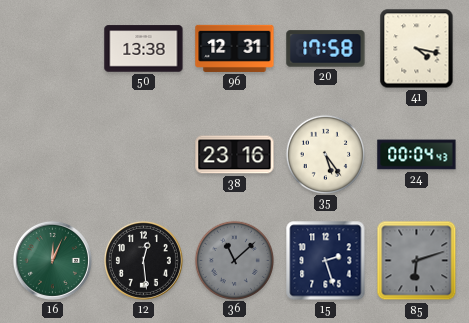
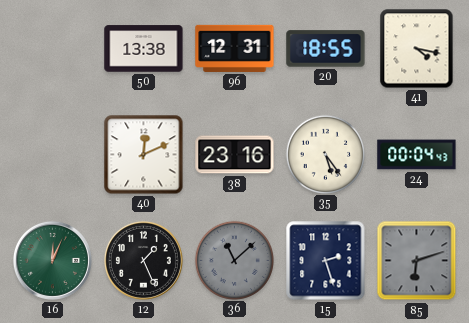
20: 17:58 -> 18:55 (326, 49)
40: none -> 12:11 (144, 155)
12: 12:29 -> 1:26 (143, 260)
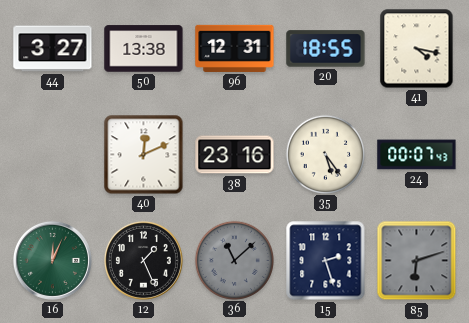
44: none -> 3:27 (53, 49)
24: 00:04 -> 00:07 (417, 155)
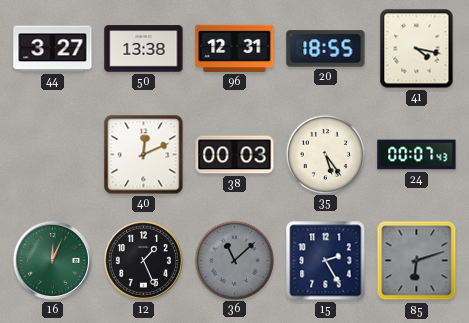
38: 23:16 -> 00:03 (235, 155)
15: 2:27 -> 2:25 (326, 261)
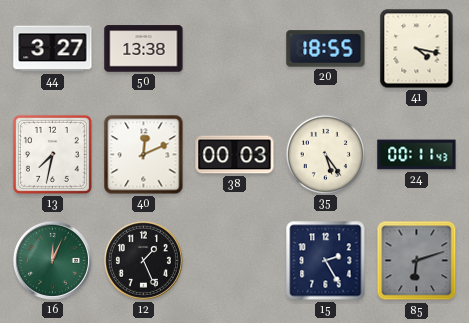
96: 12:31 -> none (235, 48)
13: none -> 7:32 (52, 154)
24: 00:07 -> 00:11 (417, 155)
36: 11:08 -> none (234, 260)
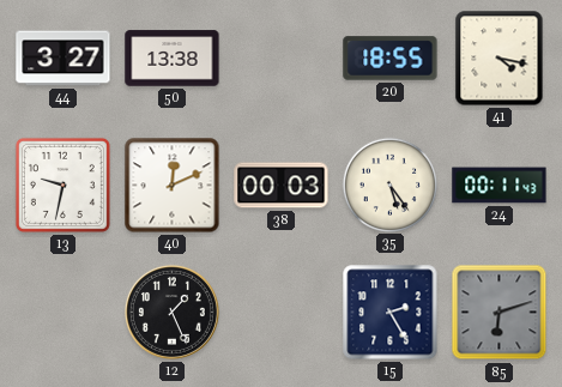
13: 7:32 -> 9:32 (62, 185)
16: 12:04 -> none (52, 260)
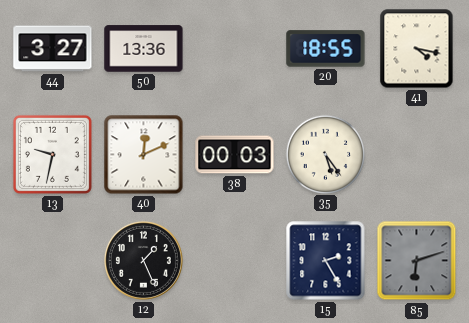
50: 13:38 -> 13:36 (144, 49)
24: 00:11 -> none (500, 186)
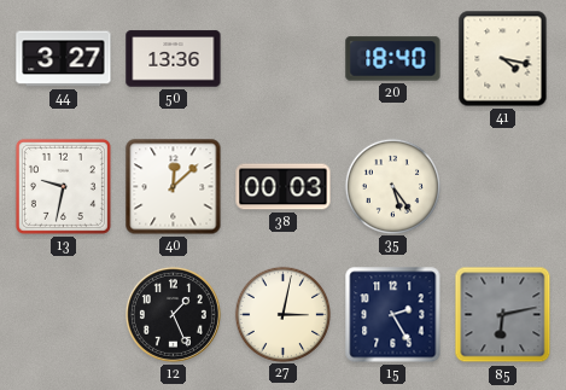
20: 18:55 -> 18:40 (393, 59)
40: 12:11 -> 12:08 (174, 187)
27: none -> 3:02 (282, 314)
85: 6:12 -> 6:13 (503, 315)
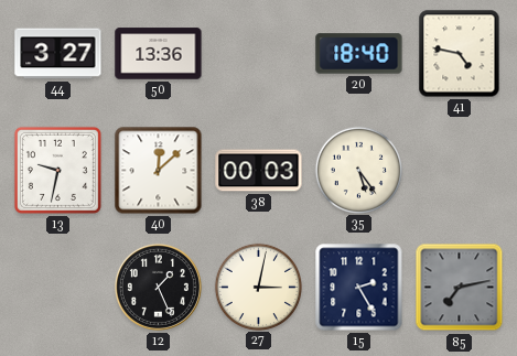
41: 4:17 -> 4:47 (460, 54)
85: 6:13 -> 7:13 (460, 288)
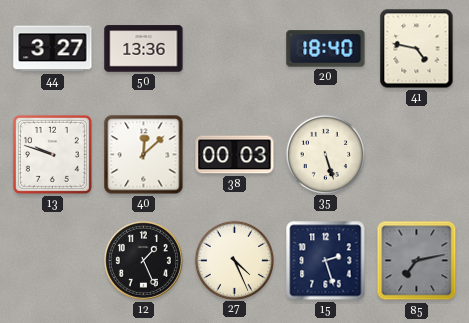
13: 9:32 -> 9:48 (52, 154)
35: 5:24 -> 5:27 (325, 154)
27: 3:02 -> 4:26 (234, 260)
15: 2:25 -> 2:27 (326, 261)
